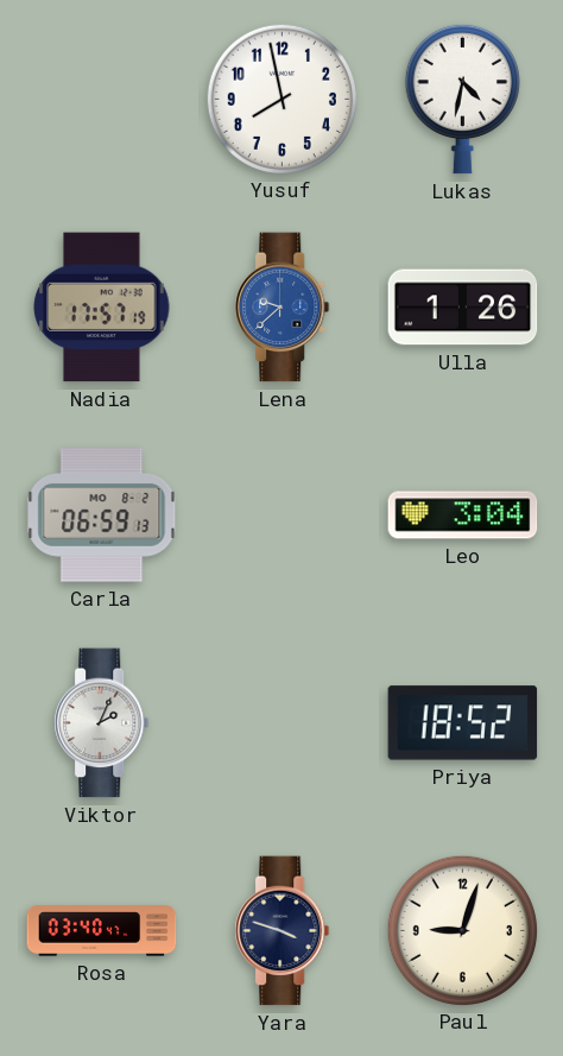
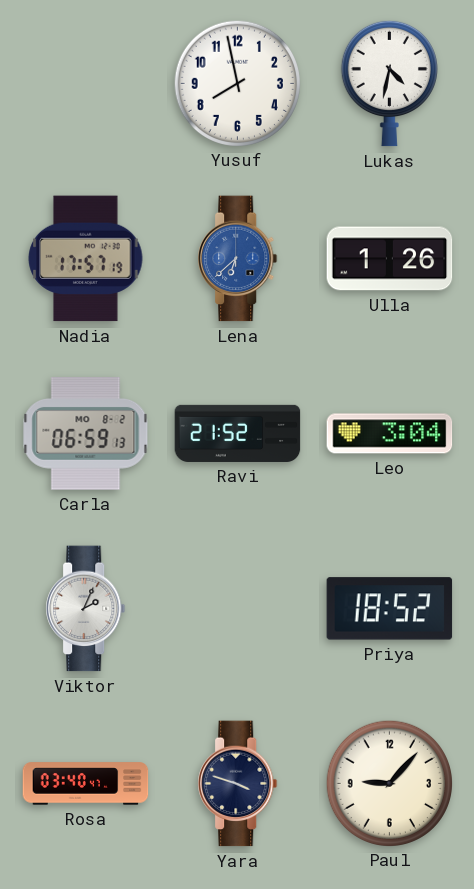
Lena: 9:38 -> 6:38 (238, 259)
Ravi: none -> 21:52 (238, 433)
Paul: 9:03 -> 9:07 (389, 783)
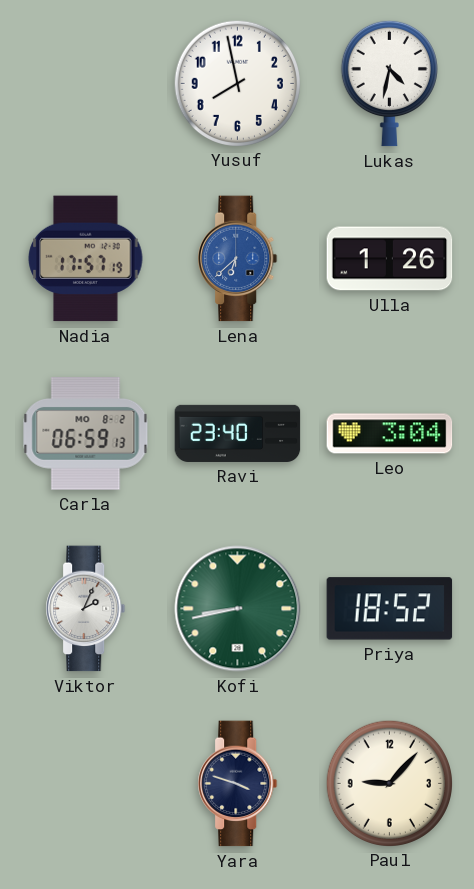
Ravi: 21:52 -> 23:40 (238, 433)
Kofi: none -> 8:43 (238, 609)
Rosa: 03:40 -> none (86, 784)
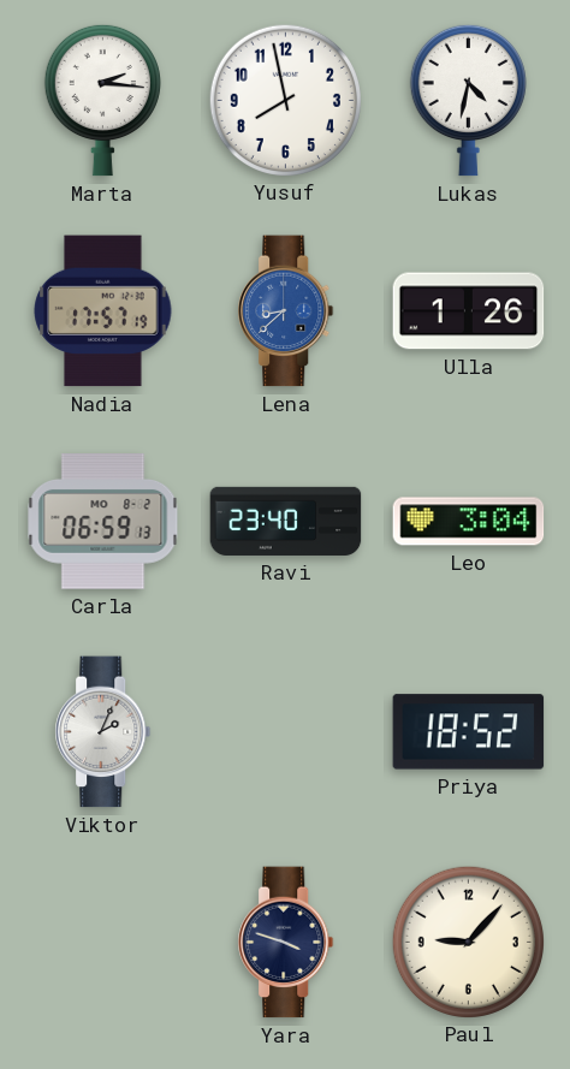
Marta: none -> 2:16 (102, 100)
Lena: 6:38 -> 8:38 (286, 311)
Kofi: 8:43 -> none (238, 609)
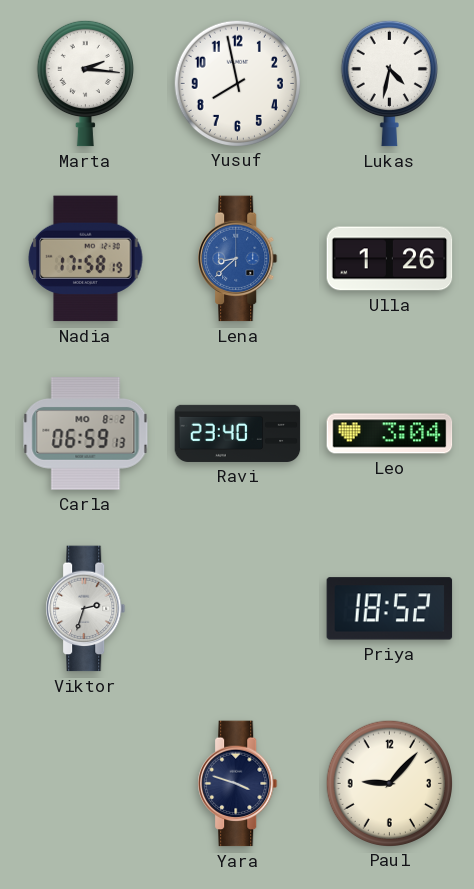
Nadia: 17:57 -> 17:58 (86, 259)
Viktor: 2:04 -> 2:33 (86, 609)
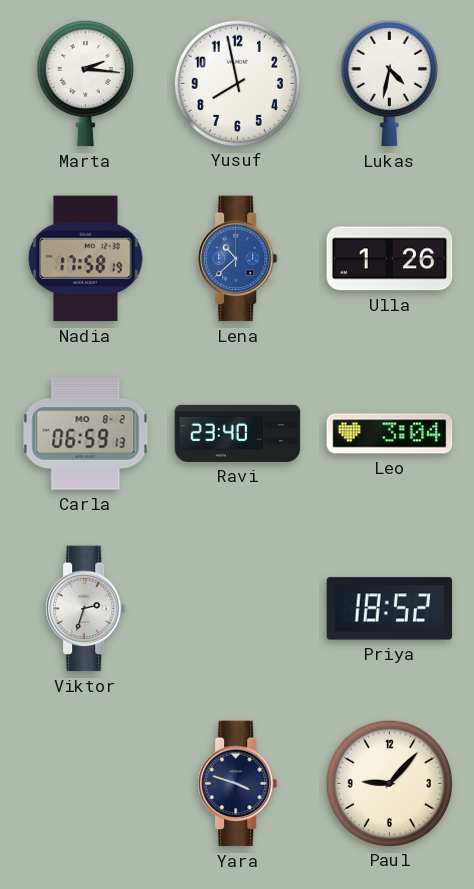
Lena: 8:38 -> 10:38 (238, 259)
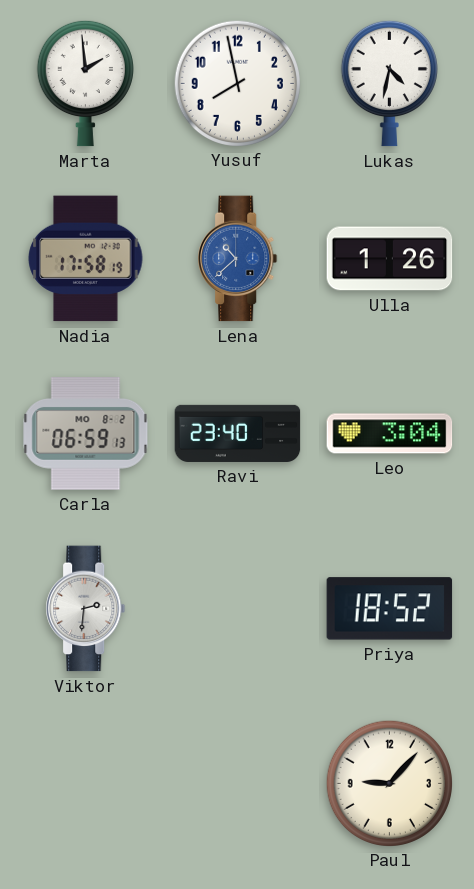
Marta: 2:16 -> 1:59 (85, 83)
Viktor: 2:33 -> 2:31 (86, 609)
Yara: 3:48 -> none (238, 784)
